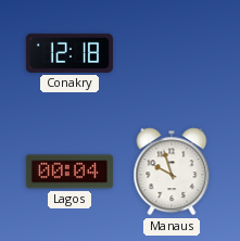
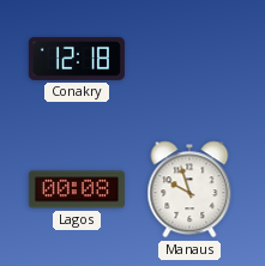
Lagos: 00:04 -> 00:08 (77, 189)
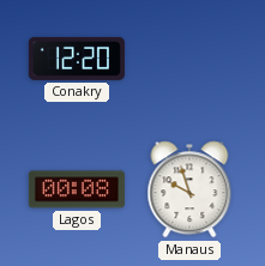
Conakry: 12:18 -> 12:20 (77, 59)
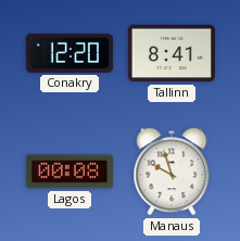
Tallinn: none -> 8:41 (172, 53)
